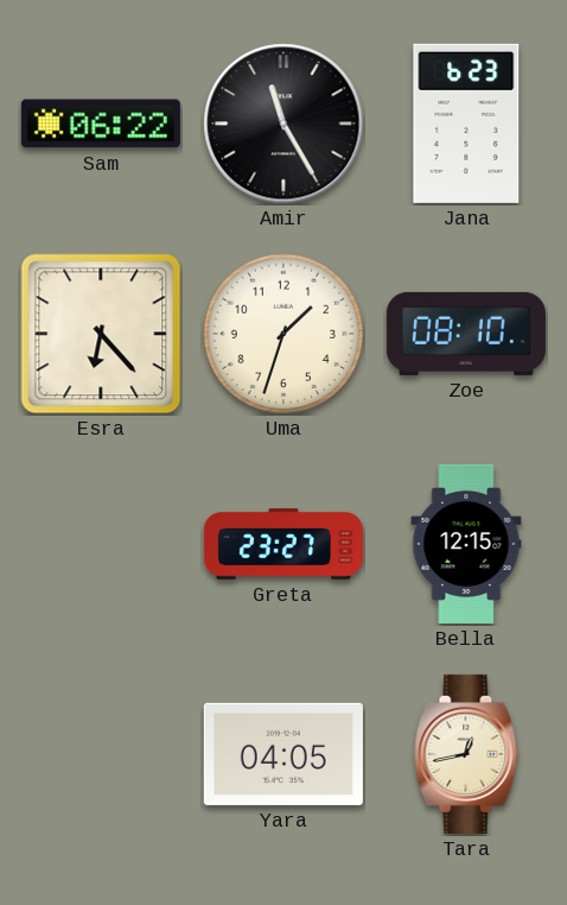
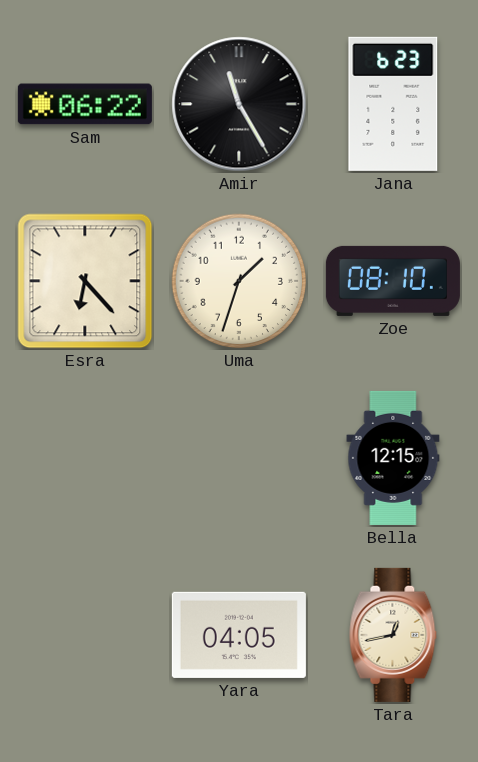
Greta: 23:27 -> none (283, 545)
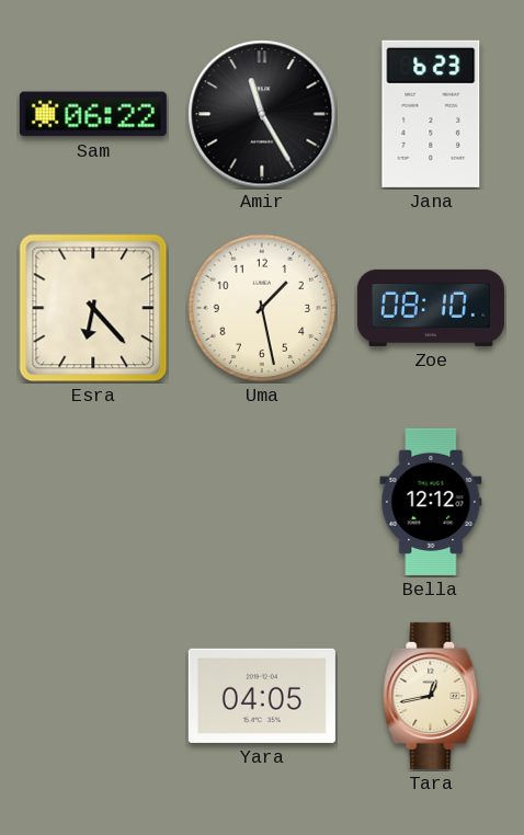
Uma: 1:33 -> 1:28 (262, 308)
Bella: 12:15 -> 12:12 (431, 502)
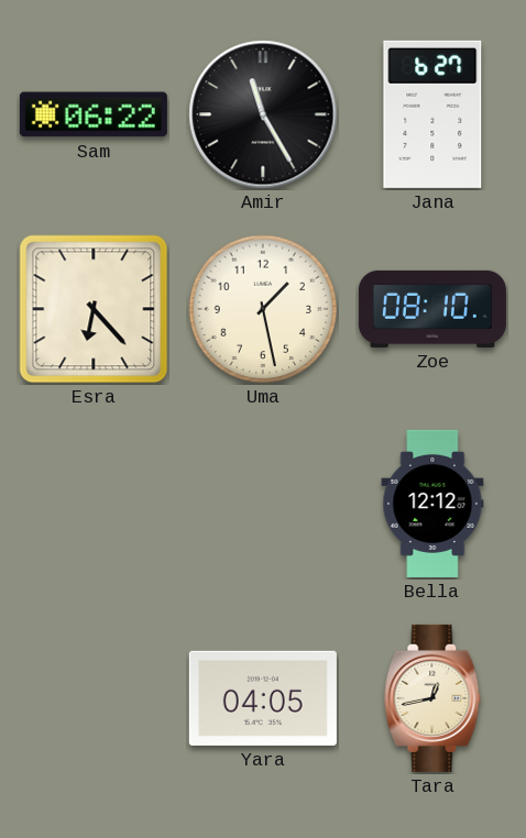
Jana: 6:23 -> 6:27 (432, 114)
